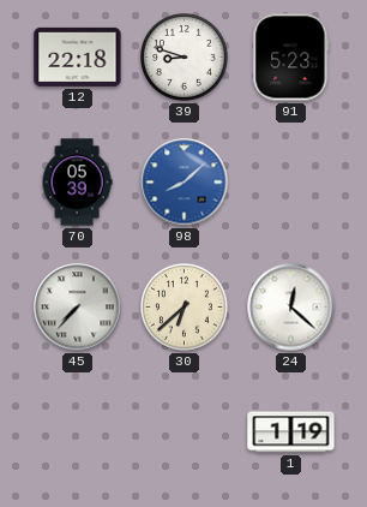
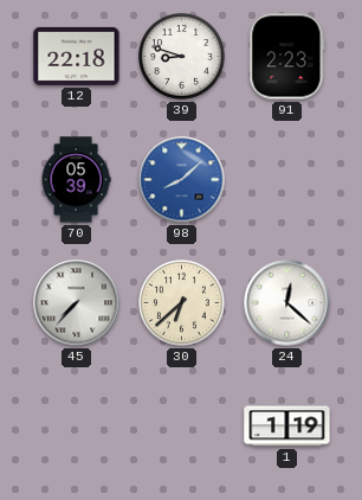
91: 5:23 -> 2:23 (287, 57)
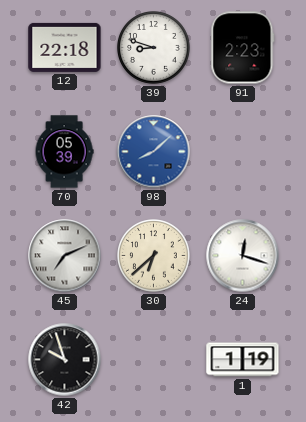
45: 7:37 -> 7:11 (65, 256)
24: 12:22 -> 12:18 (243, 256)
42: none -> 9:57 (65, 360)
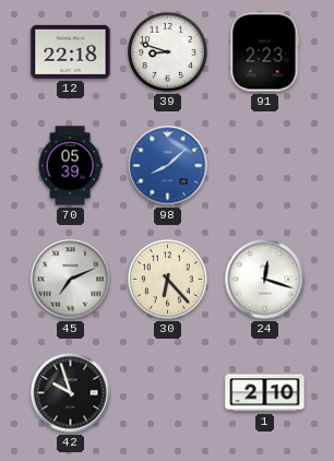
30: 6:38 -> 6:23 (168, 280)
1: 1:19 -> 2:10 (265, 393)
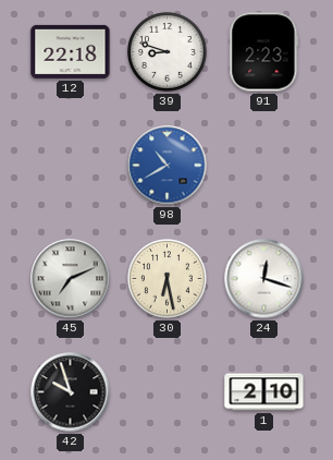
70: 05:39 -> none (70, 166)
98: 8:08 -> 10:40 (168, 166)
30: 6:23 -> 6:28 (168, 279)
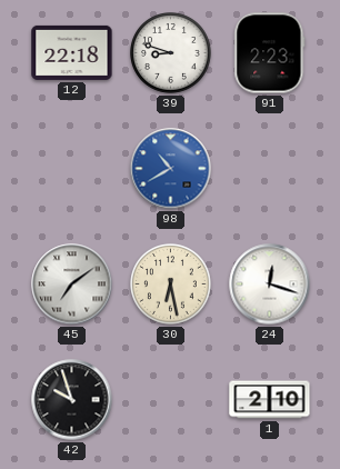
45: 7:11 -> 7:09 (72, 285)
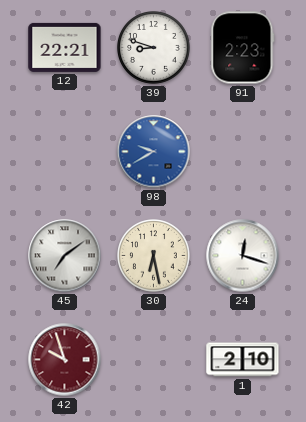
12: 22:18 -> 22:21 (65, 47)
98: 10:40 -> 9:40 (154, 152)
42 dial: black -> burgundy (65, 360)
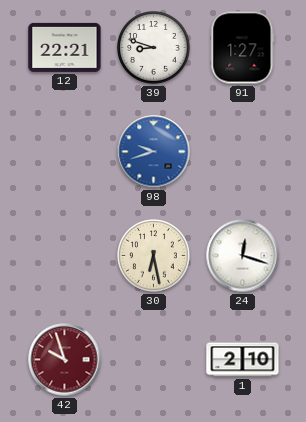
91: 2:23 -> 1:27 (243, 48)
98: 9:40 -> 9:42 (154, 152)
45: 7:09 -> none (65, 256)
